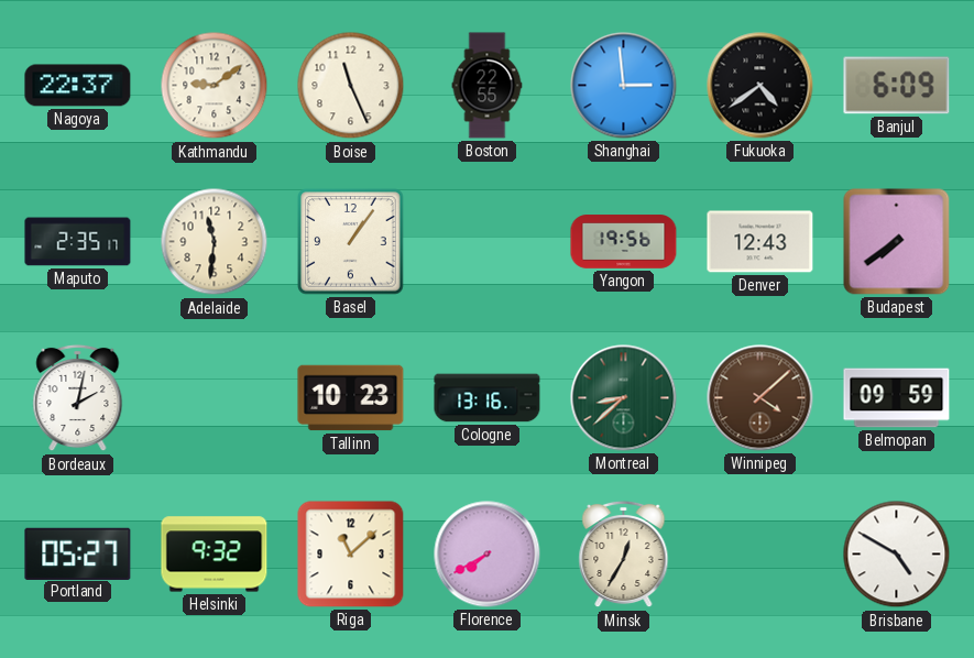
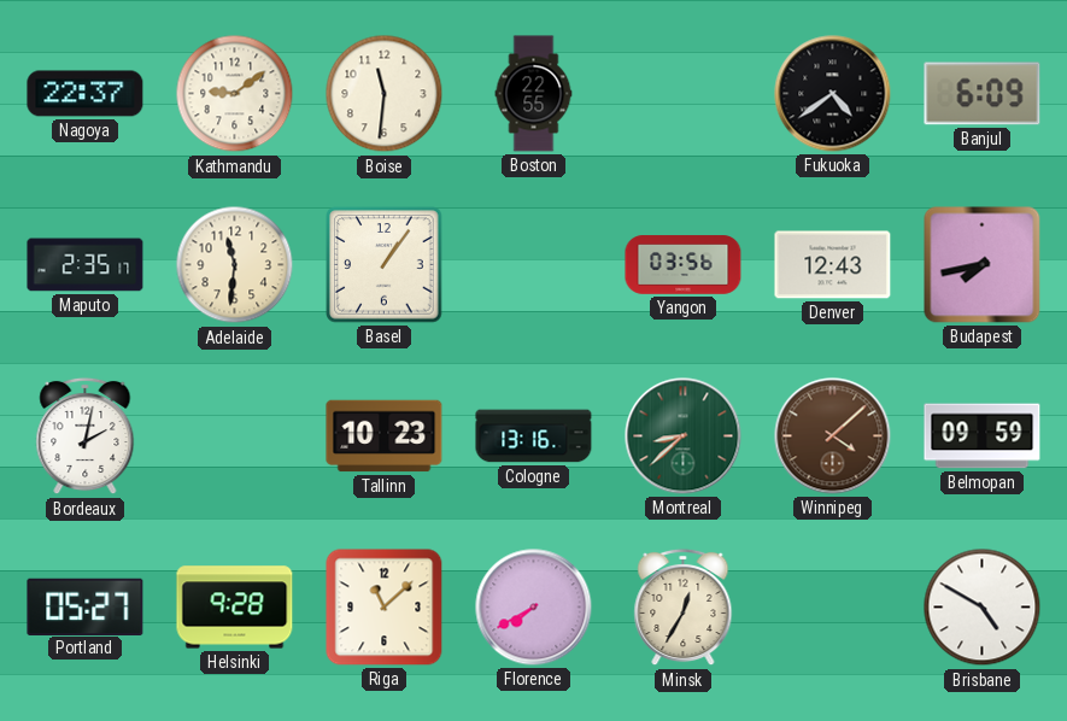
Boise: 11:26 -> 11:31 (385, 94)
Shanghai: 2:59 -> none (624, 86)
Yangon: 19:56 -> 03:56 (684, 265)
Budapest: 7:39 -> 7:43 (983, 265)
Helsinki: 9:32 -> 9:28 (235, 608)
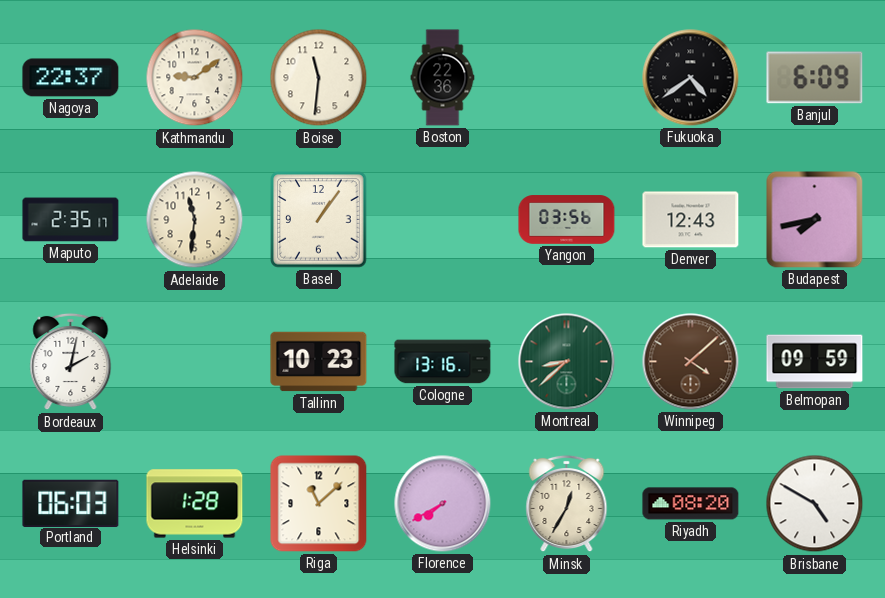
Boston: 22:55 -> 22:36 (443, 78)
Portland: 05:27 -> 06:03 (71, 503)
Helsinki: 9:28 -> 1:28 (195, 504)
Riyadh: none -> 08:20 (691, 504)
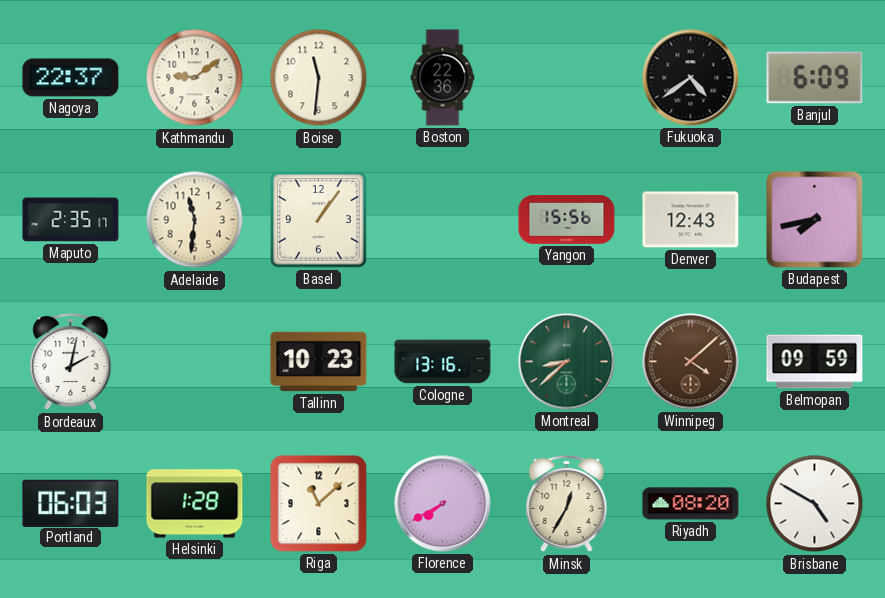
Yangon: 03:56 -> 15:56 (567, 220)
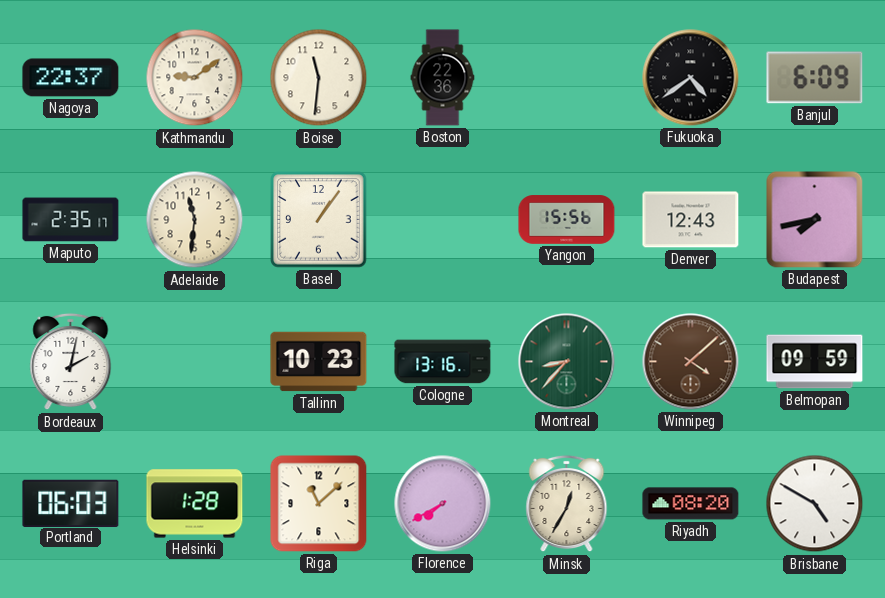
Montreal: 8:38 -> 8:37 (567, 362)
